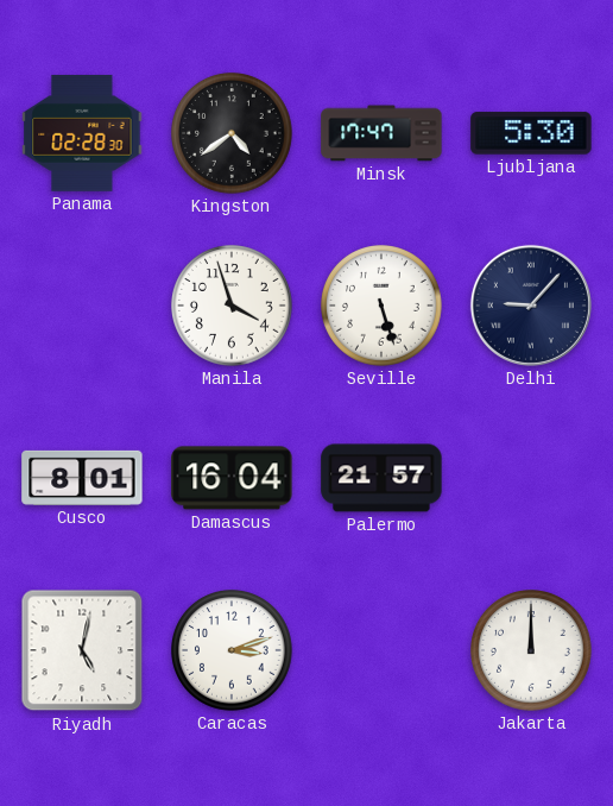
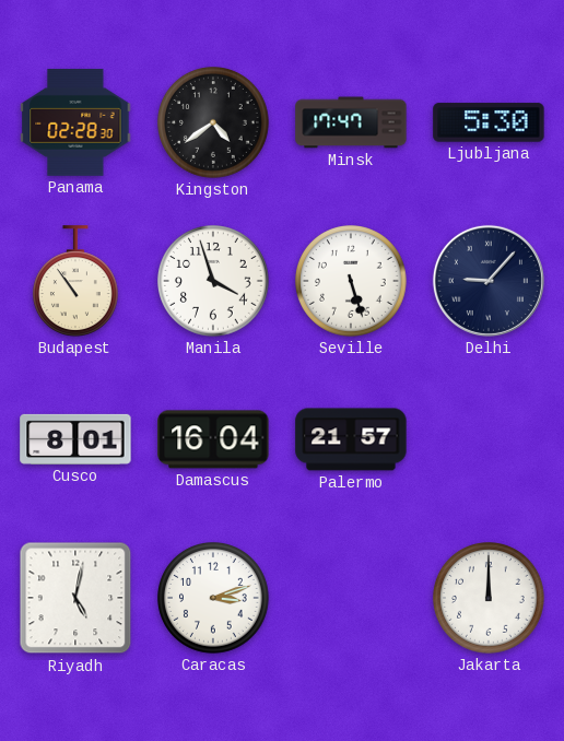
Budapest: none -> 10:54 (75, 281)
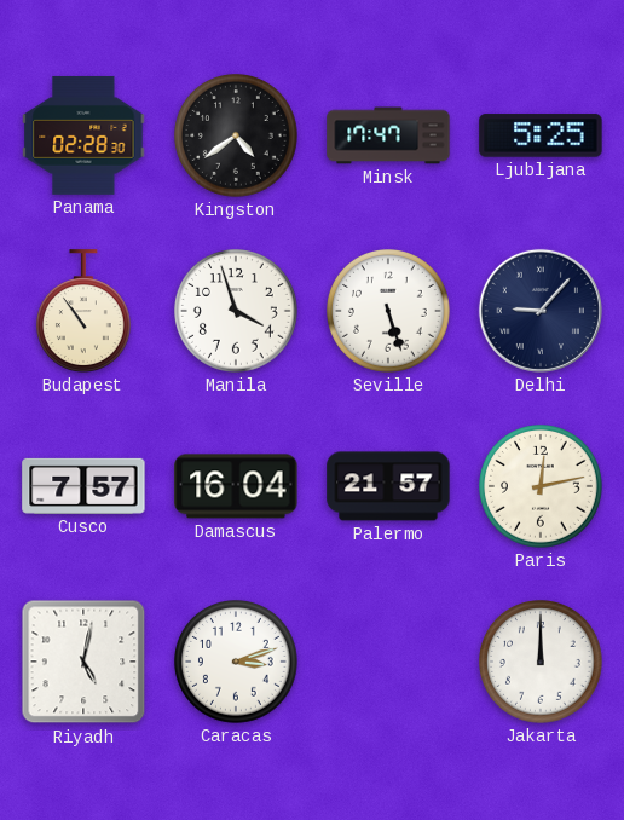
Ljubljana: 5:30 -> 5:25 (541, 135)
Cusco: 8:01 -> 7:57 (83, 486)
Paris: none -> 12:13 (542, 487)
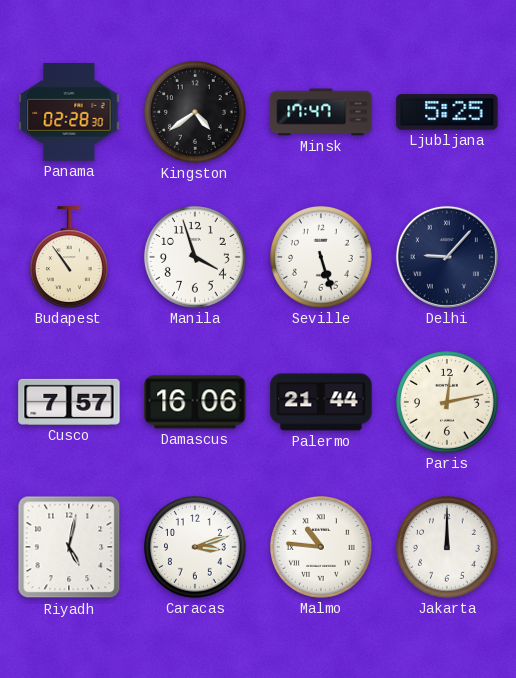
Damascus: 16:04 -> 16:06 (195, 402)
Palermo: 21:57 -> 21:44 (321, 402)
Malmo: none -> 10:46 (322, 548)
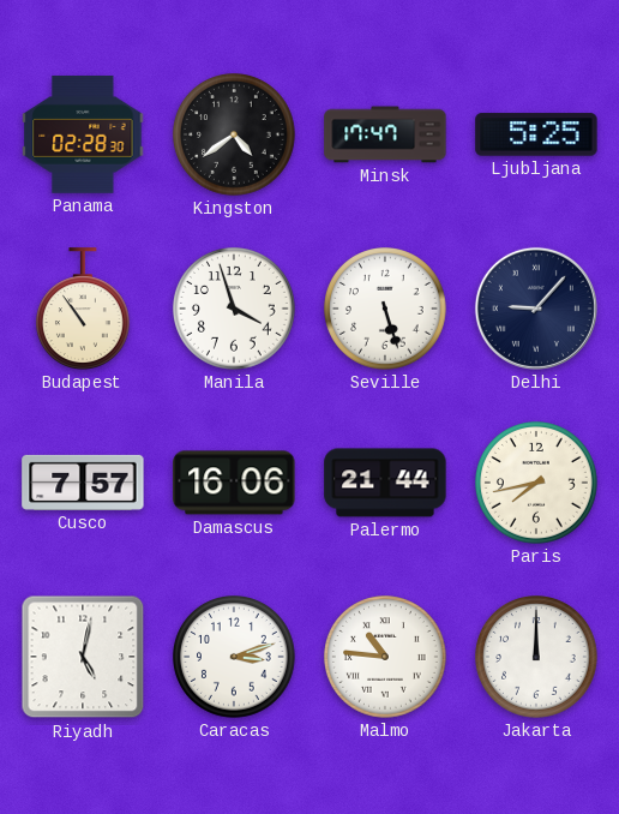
Paris: 12:13 -> 7:43 (537, 484)
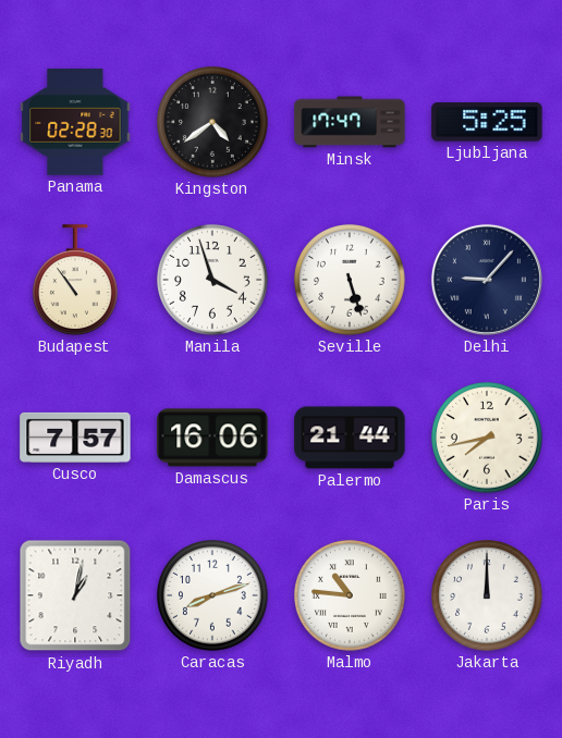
Riyadh: 5:02 -> 1:02 (75, 595)
Caracas: 3:12 -> 8:12 (213, 596)
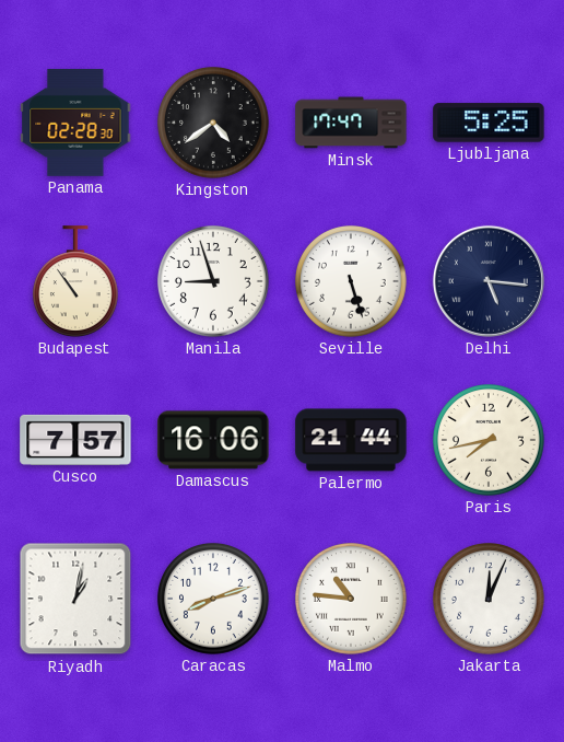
Manila: 3:57 -> 8:57 (214, 282)
Delhi: 9:07 -> 5:16 (489, 281)
Jakarta: 12:00 -> 12:04 (490, 600)
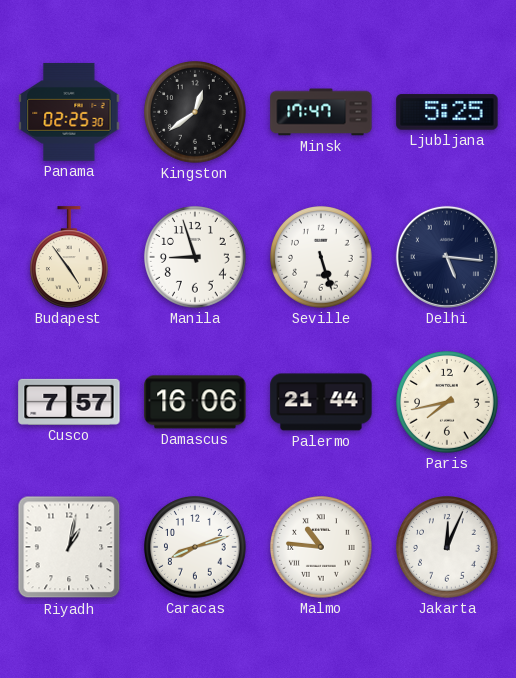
Panama: 02:28 -> 02:25 (69, 112)
Kingston: 4:39 -> 12:39 (196, 113)
Budapest: 10:54 -> 4:54 (69, 257)
